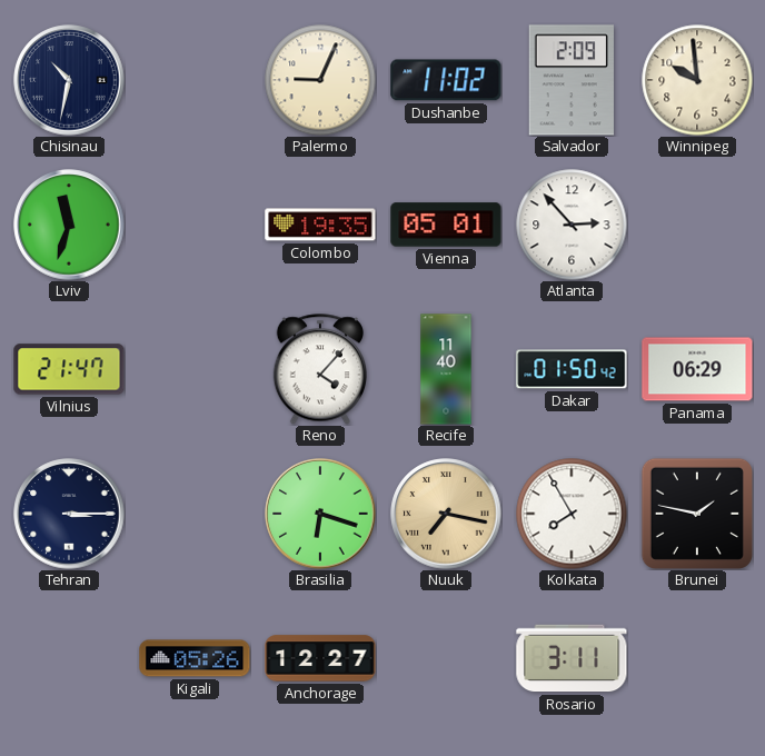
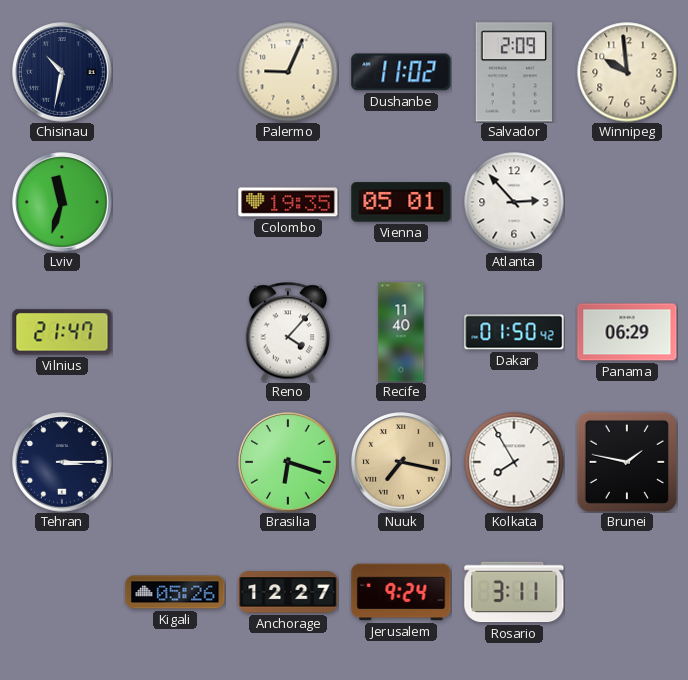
Jerusalem: none -> 9:24 (401, 592)
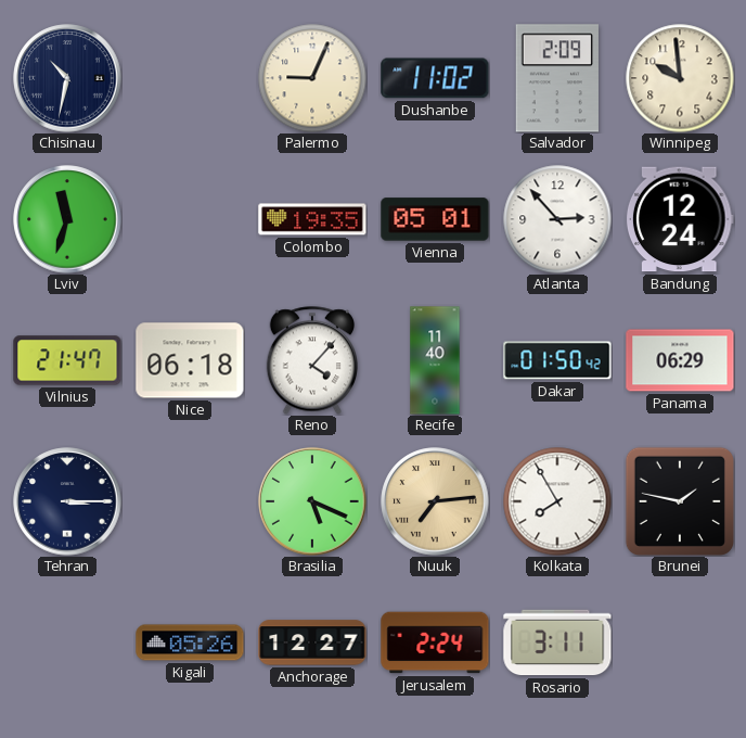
Bandung: none -> 12:24 (680, 219)
Nice: none -> 06:18 (190, 360)
Brasilia: 6:18 -> 5:19 (312, 501)
Nuuk: 7:17 -> 7:14 (435, 501)
Jerusalem: 9:24 -> 2:24 (435, 642)
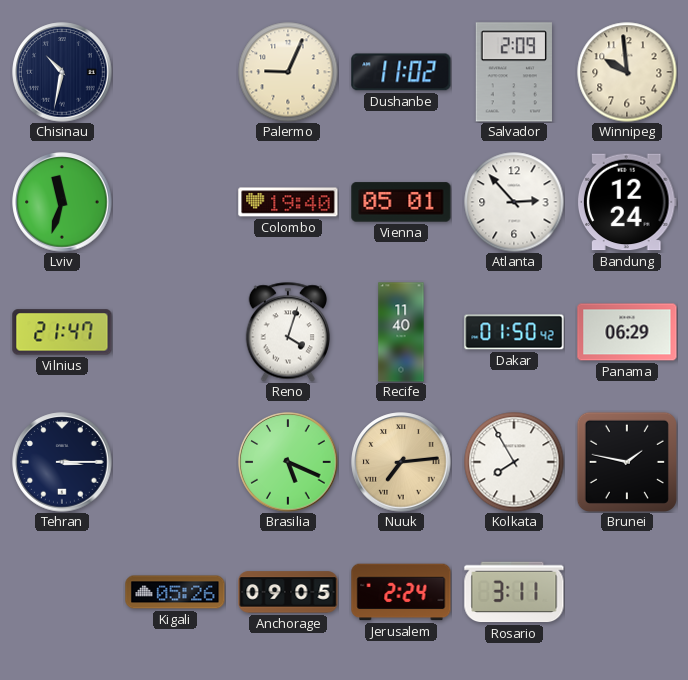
Colombo: 19:35 -> 19:40 (288, 202)
Nice: 06:18 -> none (190, 360)
Reno: 4:07 -> 4:03 (287, 332)
Anchorage: 12:27 -> 09:05 (288, 592)
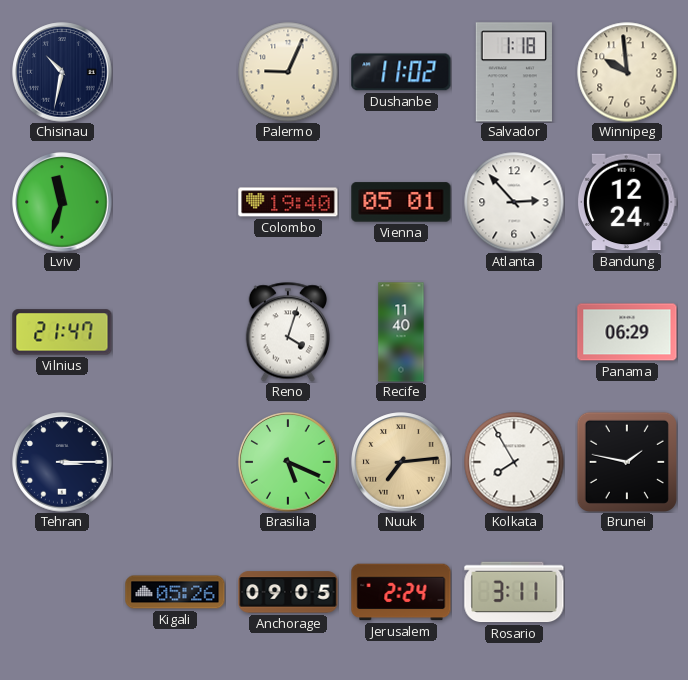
Salvador: 2:09 -> 1:18 (514, 72)
Dakar: 01:50 -> none (514, 332)
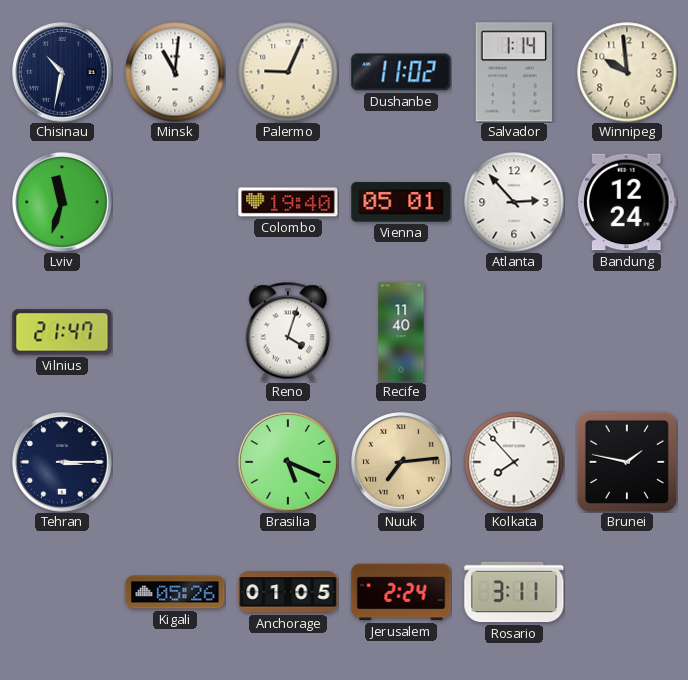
Minsk: none -> 11:01 (175, 72)
Salvador: 1:18 -> 1:14 (514, 72)
Panama: 06:29 -> none (627, 332)
Kolkata: 7:55 -> 7:53 (514, 462)
Anchorage: 09:05 -> 01:05 (288, 592)
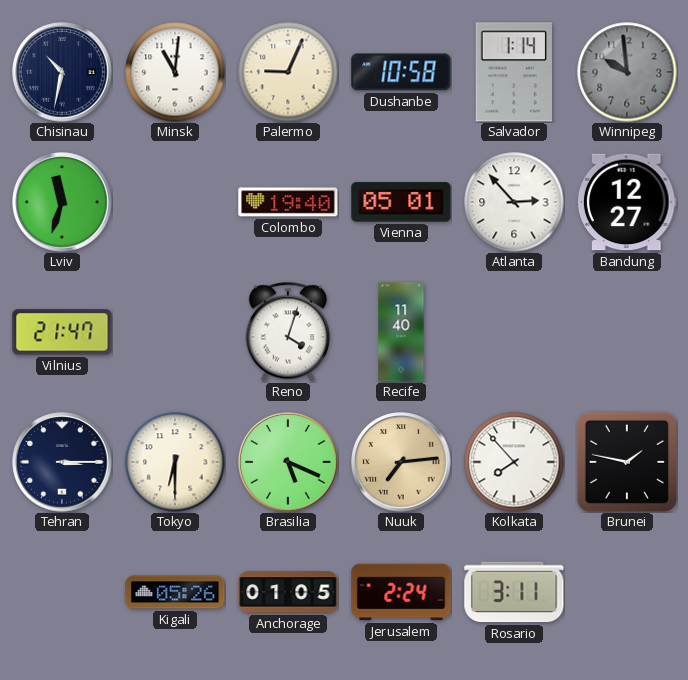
Dushanbe: 11:02 -> 10:58 (401, 72)
Winnipeg dial: cream -> grey (627, 72)
Bandung: 12:24 -> 12:27 (627, 202)
Tokyo: none -> 6:30 (175, 462)
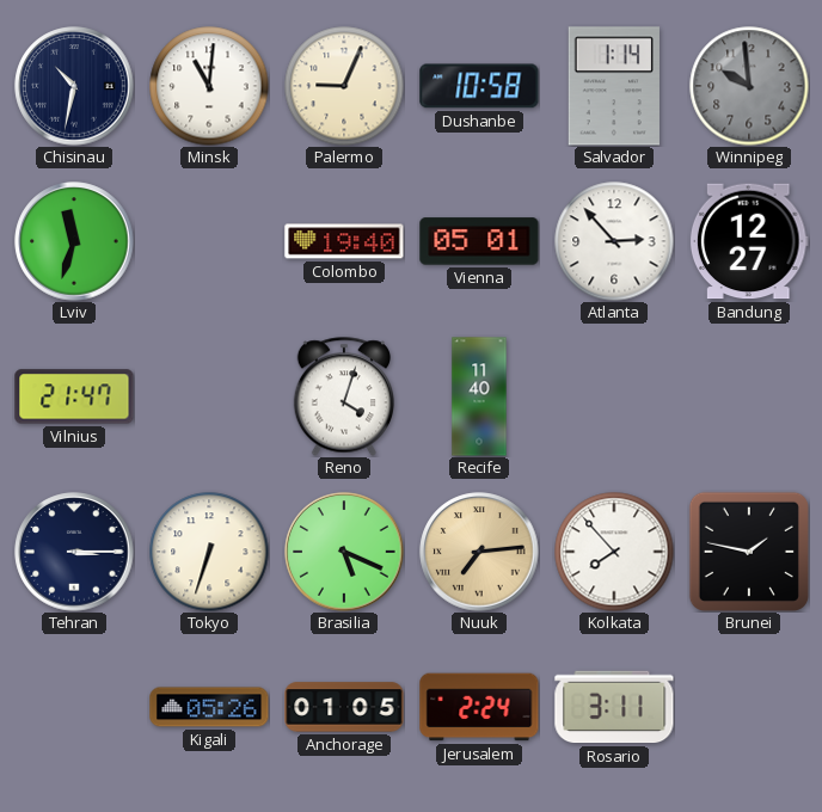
Tokyo: 6:30 -> 6:33 (209, 552)
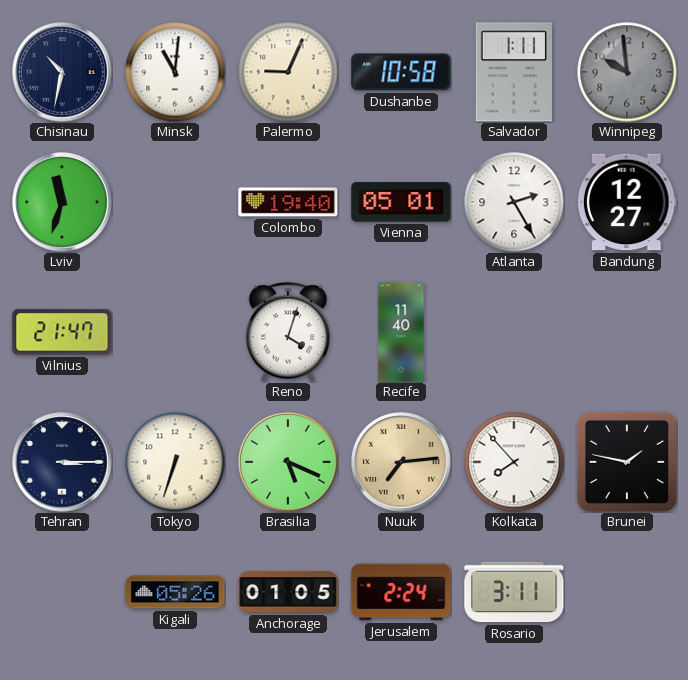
Salvador: 1:14 -> 1:11 (514, 72)
Atlanta: 2:53 -> 2:25 (514, 202)
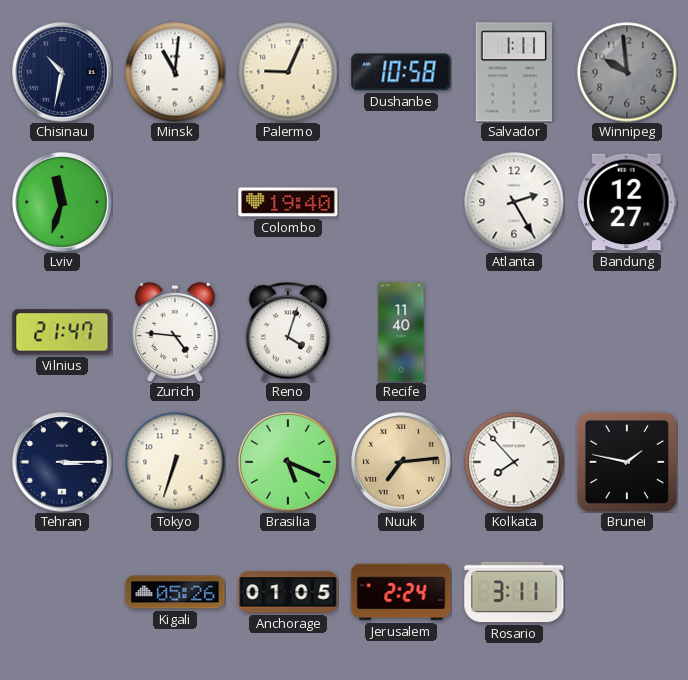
Vienna: 05:01 -> none (401, 202)
Zurich: none -> 4:46 (175, 332)
